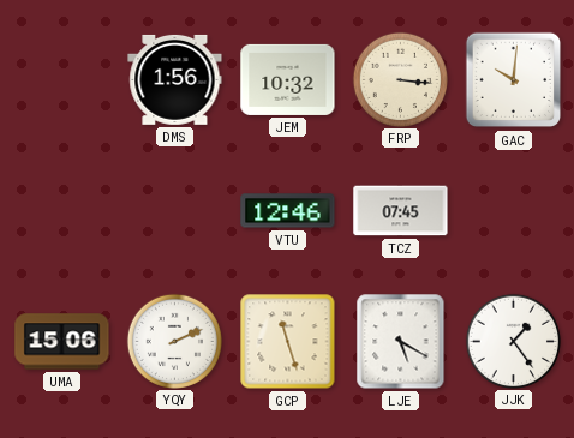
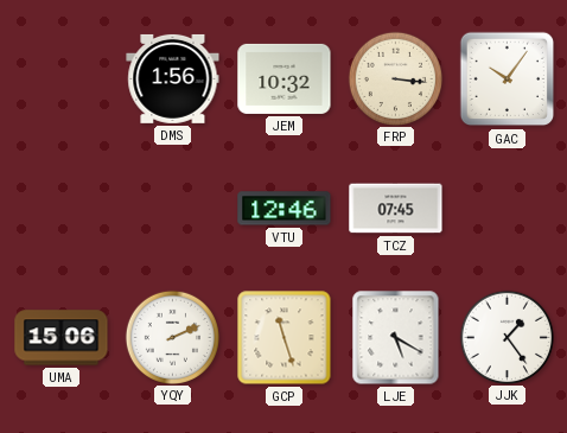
GAC: 10:01 -> 10:06 (508, 79)
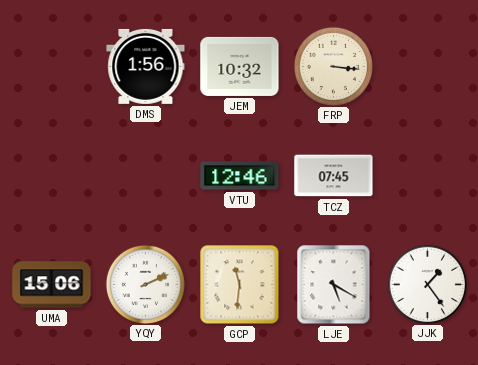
GAC: 10:06 -> none (508, 79)
GCP: 11:27 -> 11:31 (240, 285)
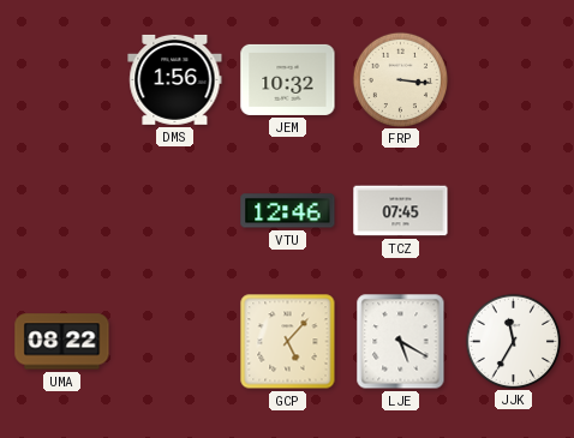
UMA: 15:06 -> 08:22 (62, 342)
YQY: 2:11 -> none (145, 284)
GCP: 11:31 -> 5:07 (288, 342)
JJK: 1:24 -> 11:35 (513, 341)
